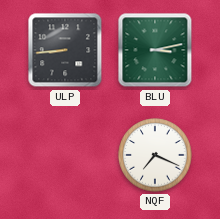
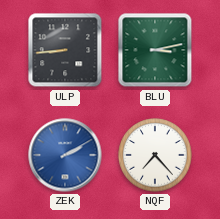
ZEK: none -> 2:10 (65, 155)
NQF: 7:19 -> 7:23 (155, 155)
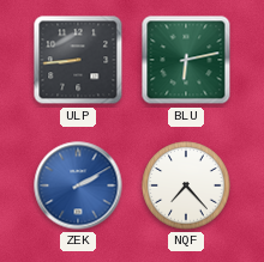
BLU: 3:13 -> 6:13 (186, 60)
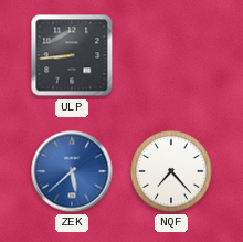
BLU: 6:13 -> none (186, 60)
ZEK: 2:10 -> 5:38 (72, 171)
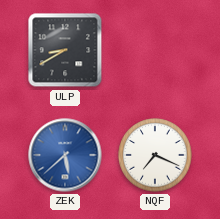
ULP: 8:44 -> 8:40 (65, 50)
NQF: 7:23 -> 7:19 (155, 155)
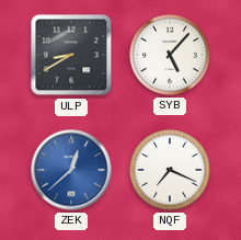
SYB: none -> 5:07 (170, 55)
ZEK: 5:38 -> 12:38 (71, 170)
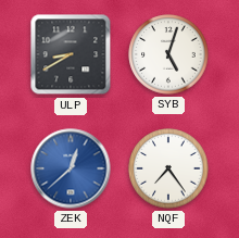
SYB: 5:07 -> 5:03 (168, 54)
NQF: 7:19 -> 7:24 (168, 168)
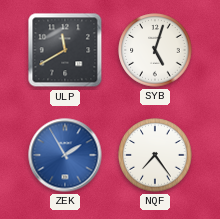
ULP: 8:40 -> 11:40 (65, 50)
ZEK: 12:38 -> 1:55 (65, 155)
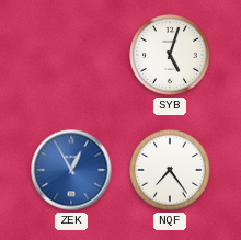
ULP: 11:40 -> none (65, 50)
ZEK: 1:55 -> 12:55 (71, 170)
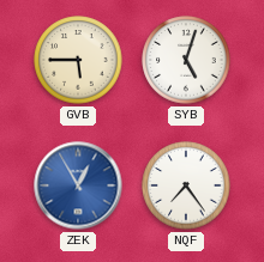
GVB: none -> 5:45 (78, 60)
